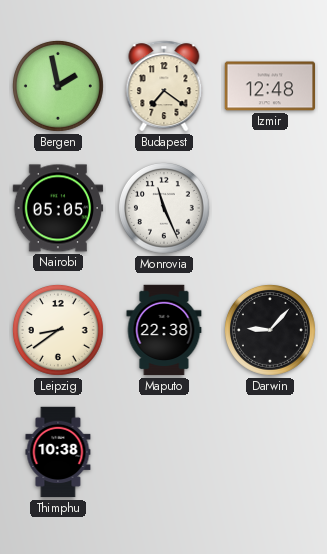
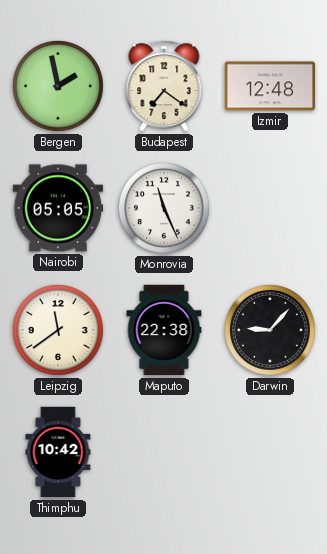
Leipzig: 8:39 -> 11:39 (58, 330)
Thimphu: 10:38 -> 10:42 (58, 452)
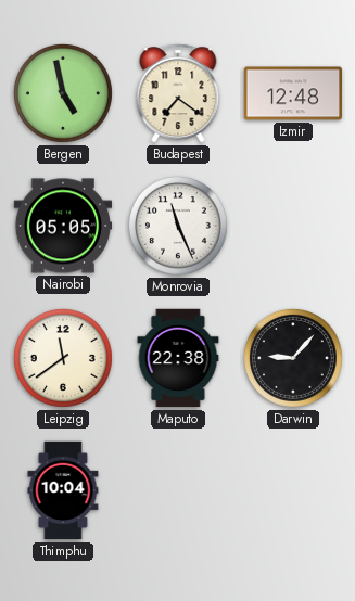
Bergen: 1:58 -> 4:58 (63, 93)
Thimphu: 10:42 -> 10:04 (63, 490)
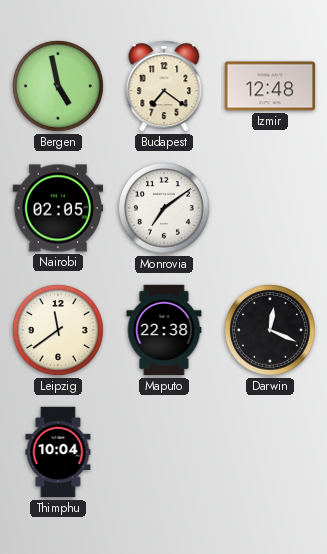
Nairobi: 05:05 -> 02:05 (58, 208)
Monrovia: 11:26 -> 7:09 (164, 208)
Darwin: 9:07 -> 12:19 (270, 330)
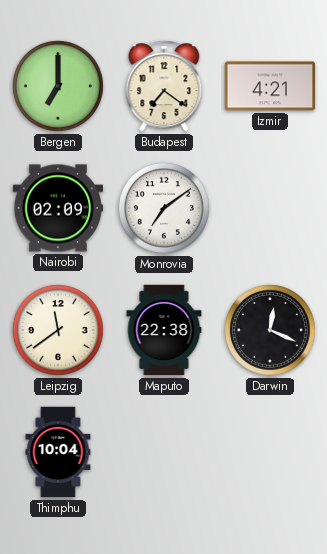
Bergen: 4:58 -> 7:00 (58, 86)
Izmir: 12:48 -> 4:21 (270, 86)
Nairobi: 02:05 -> 02:09 (58, 208)
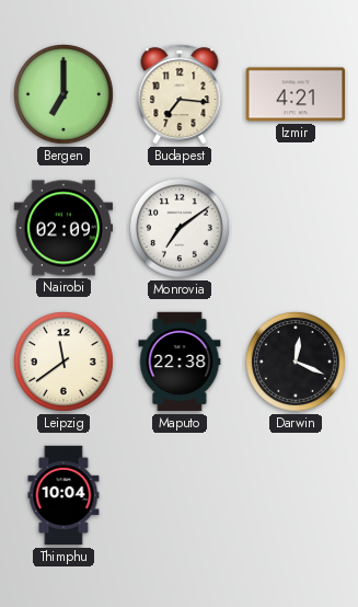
Budapest: 7:21 -> 7:16 (180, 94)
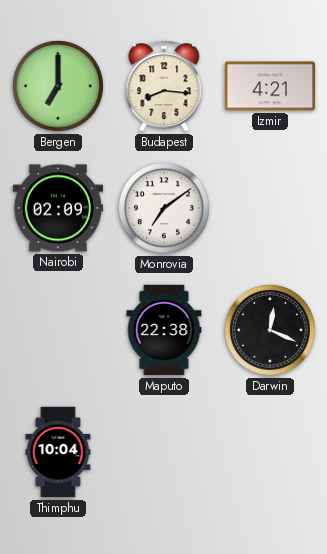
Budapest: 7:16 -> 8:16 (164, 86)
Leipzig: 11:39 -> none (63, 362)
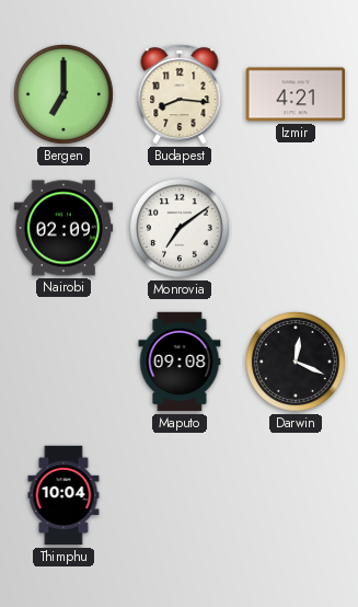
Maputo: 22:38 -> 09:08 (180, 362)
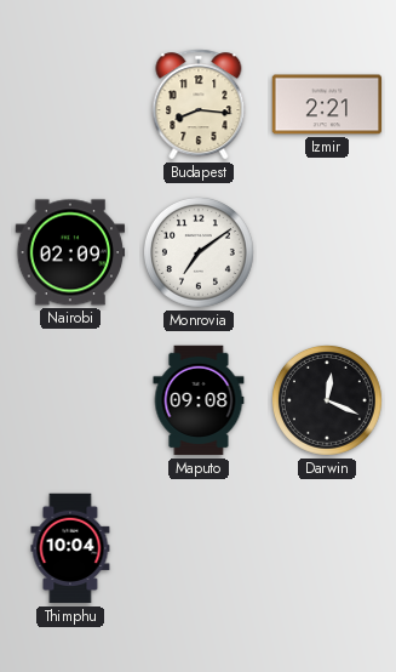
Bergen: 7:00 -> none (63, 94)
Izmir: 4:21 -> 2:21 (327, 104)
